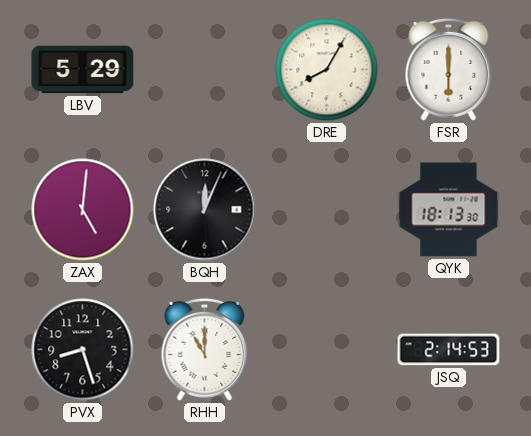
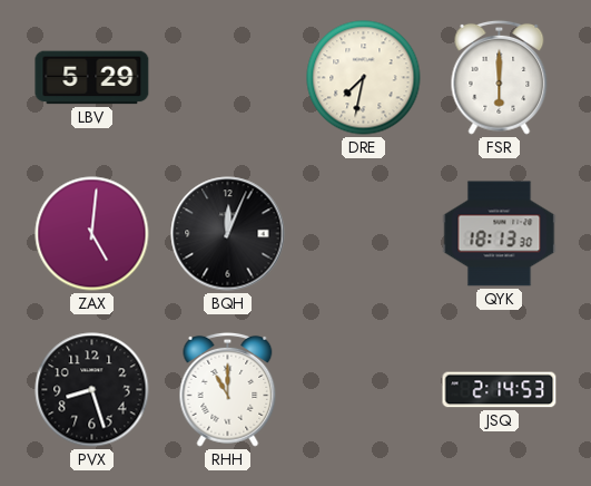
DRE: 8:05 -> 7:32 (364, 78)
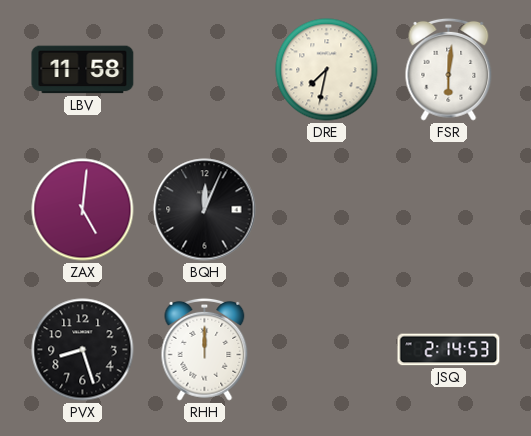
LBV: 5:29 -> 11:58 (83, 70)
FSR: 6:00 -> 6:01 (449, 69)
QYK: 18:13 -> none (500, 234)
RHH: 11:00 -> 12:00 (205, 349)
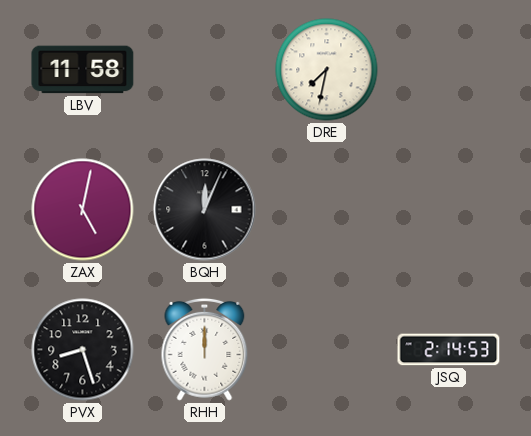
FSR: 6:01 -> none (449, 69)
ZAX: 5:01 -> 5:02 (83, 210)
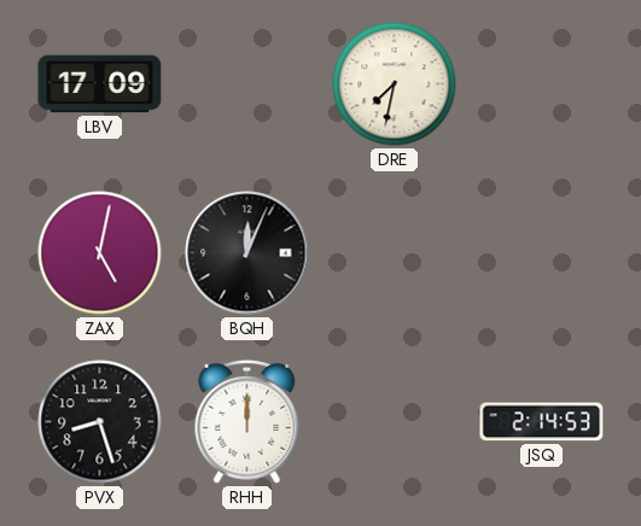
LBV: 11:58 -> 17:09 (100, 84)
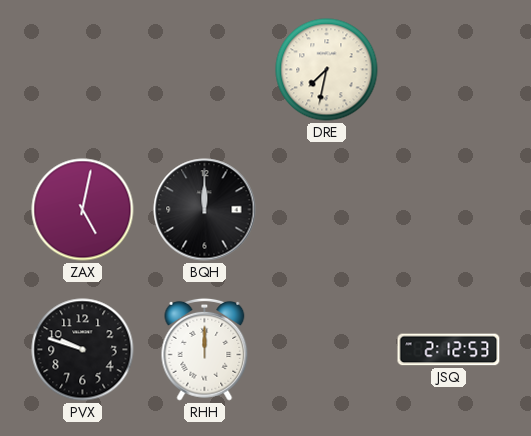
LBV: 17:09 -> none (100, 84)
BQH: 12:04 -> 12:00 (205, 210)
PVX: 8:27 -> 9:48 (83, 350)
JSQ: 2:14 -> 2:12 (449, 350)
